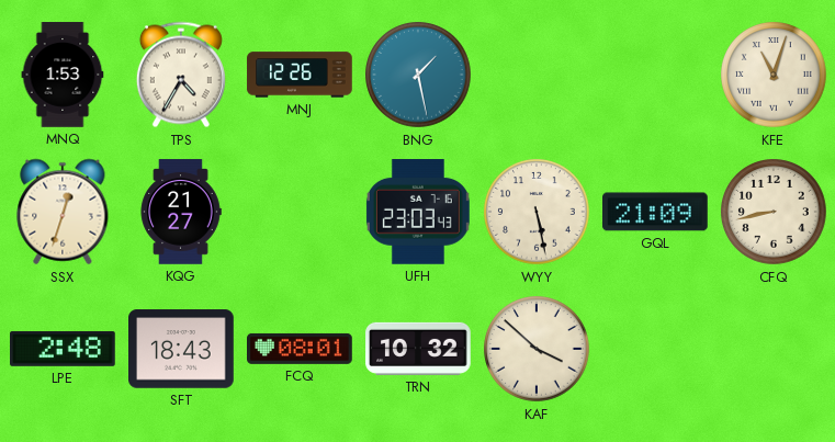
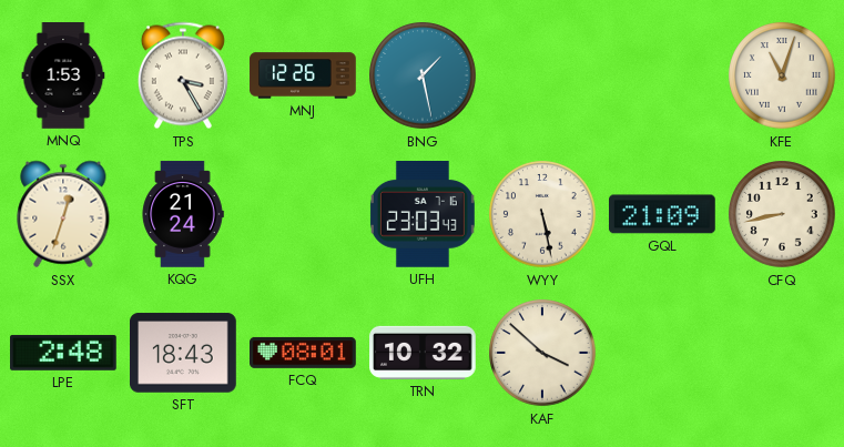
TPS: 4:35 -> 3:25 (183, 75)
KQG: 21:27 -> 21:24 (183, 214)
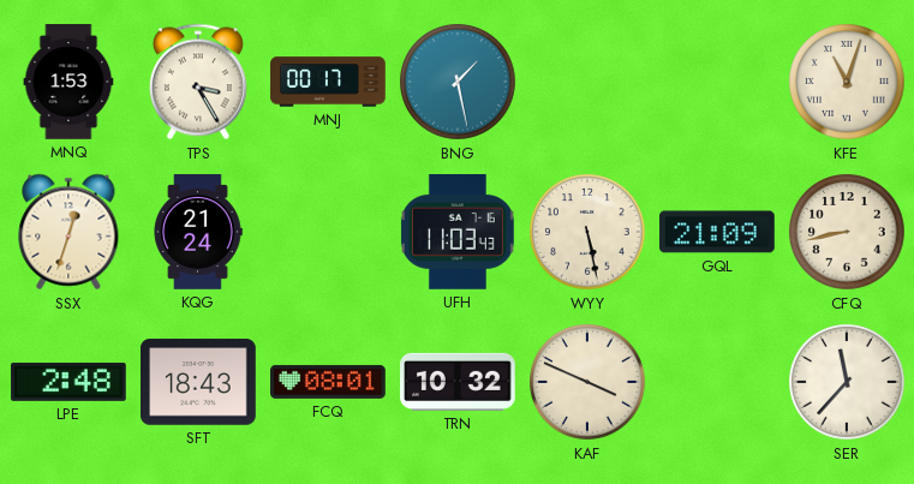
MNJ: 12:26 -> 00:17 (328, 82)
UFH: 23:03 -> 11:03 (458, 233)
KAF: 3:52 -> 3:49 (587, 382)
SER: none -> 11:37 (847, 382)
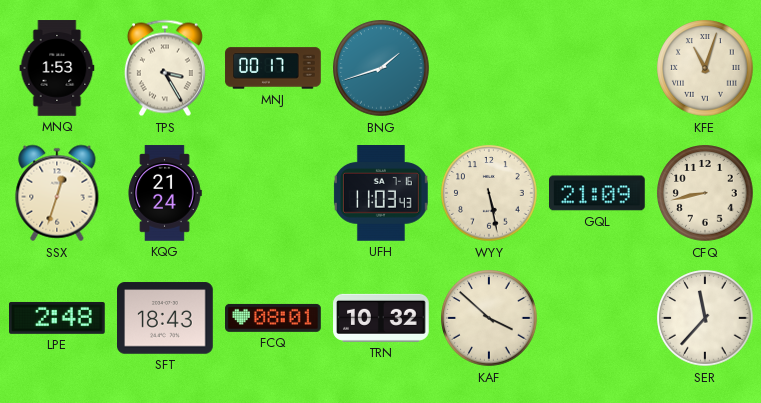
BNG: 1:28 -> 1:42 (381, 68)
KAF: 3:49 -> 3:52 (489, 318)
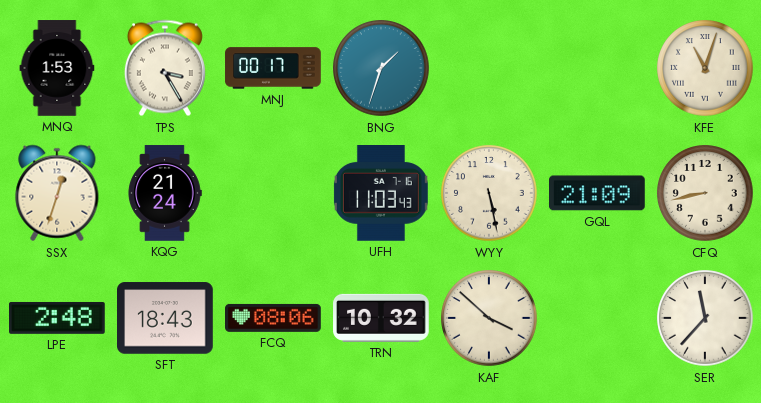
BNG: 1:42 -> 1:33 (381, 68)
FCQ: 08:01 -> 08:06 (274, 318)
